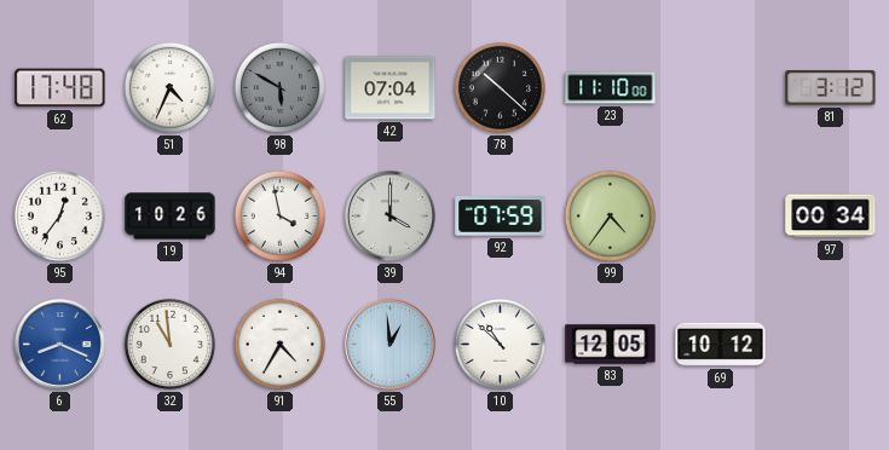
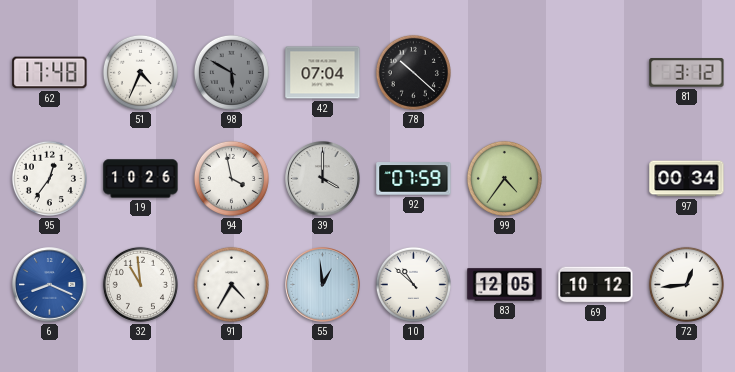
23: 11:10 -> none (611, 88)
72: none -> 12:44 (686, 284)
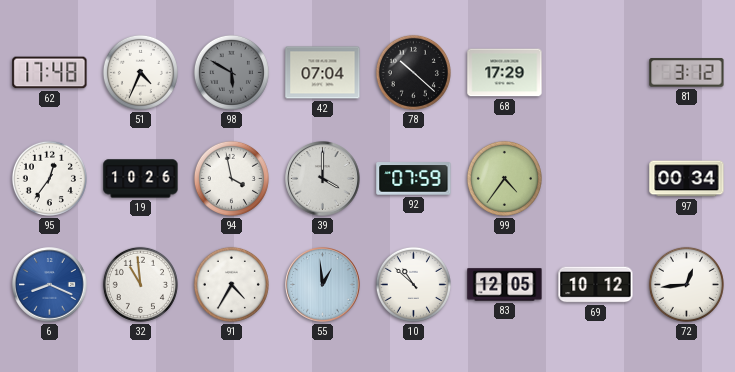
68: none -> 17:29 (505, 73)
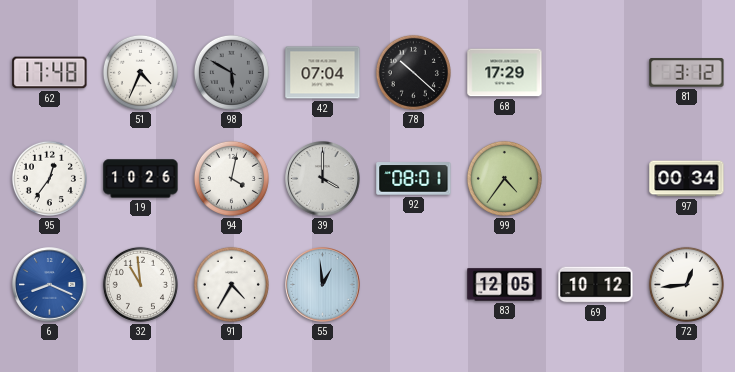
94: 3:58 -> 4:02 (231, 178)
92: 07:59 -> 08:01 (414, 179)
10: 10:52 -> none (413, 284)
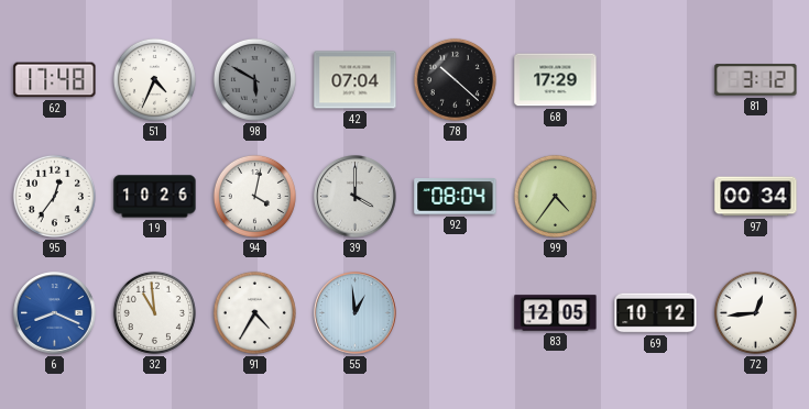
92: 08:01 -> 08:04 (456, 197)
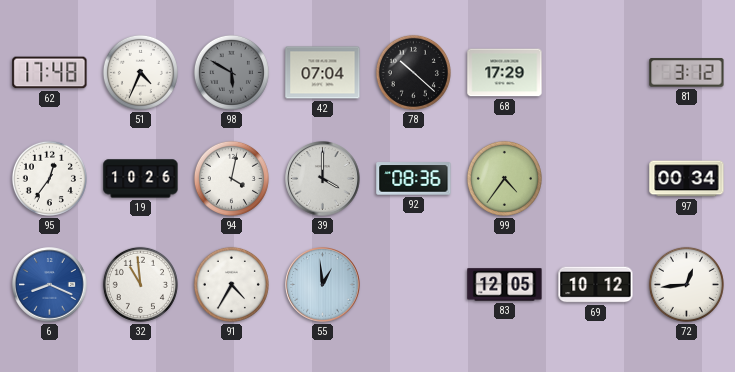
92: 08:04 -> 08:36 (414, 179)
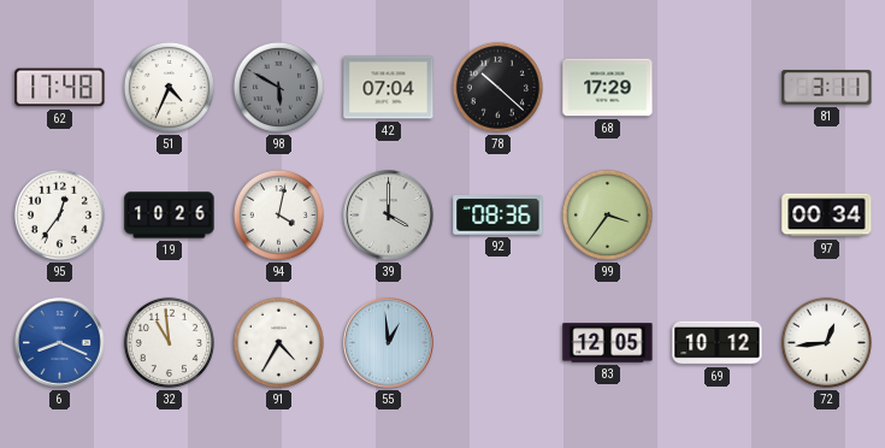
81: 3:12 -> 3:11 (827, 88)
99: 4:36 -> 3:36 (607, 214)
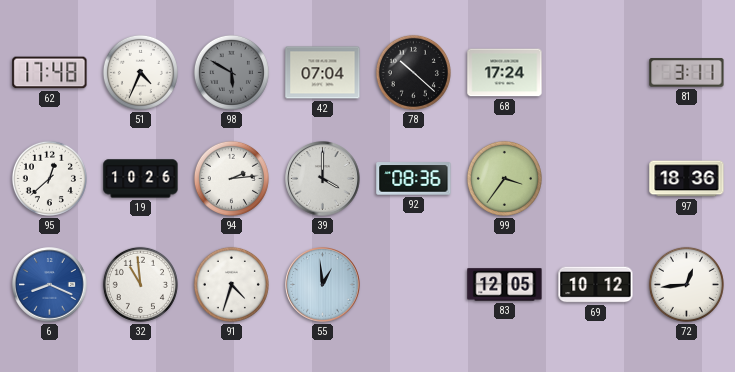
68: 17:29 -> 17:24 (505, 73)
95: 12:36 -> 12:38 (49, 178)
94: 4:02 -> 2:14 (231, 178)
97: 00:34 -> 18:36 (687, 179)
91: 4:35 -> 4:33 (231, 284)
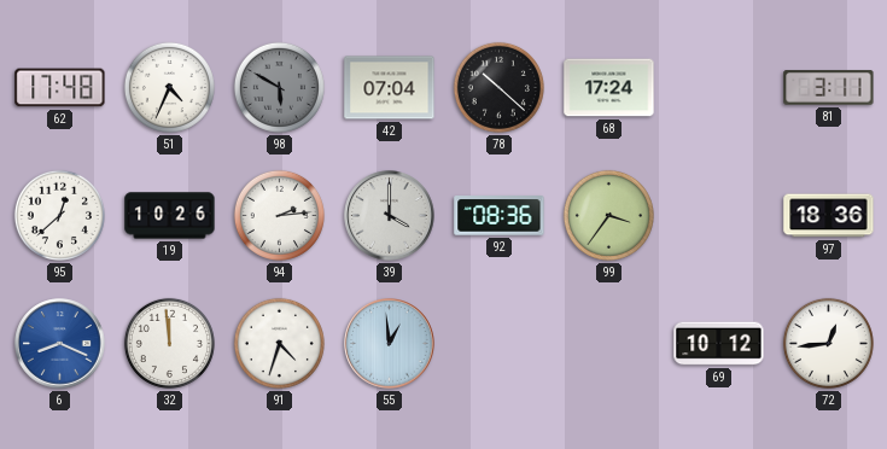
32: 10:59 -> 11:59 (169, 343)
83: 12:05 -> none (505, 285)
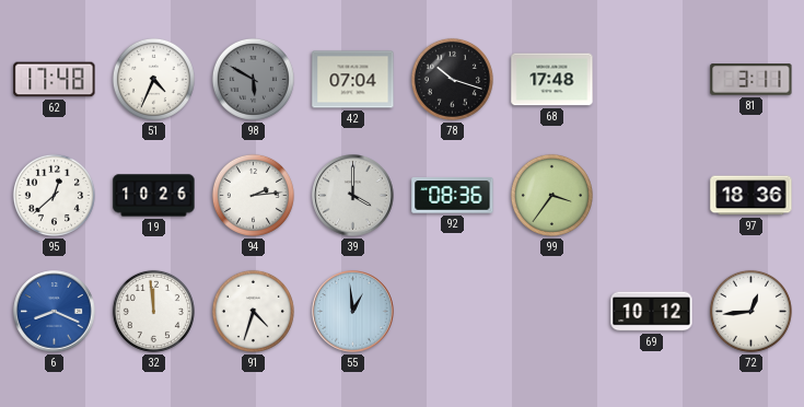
78: 10:22 -> 10:18 (452, 79)
68: 17:24 -> 17:48 (552, 80)
